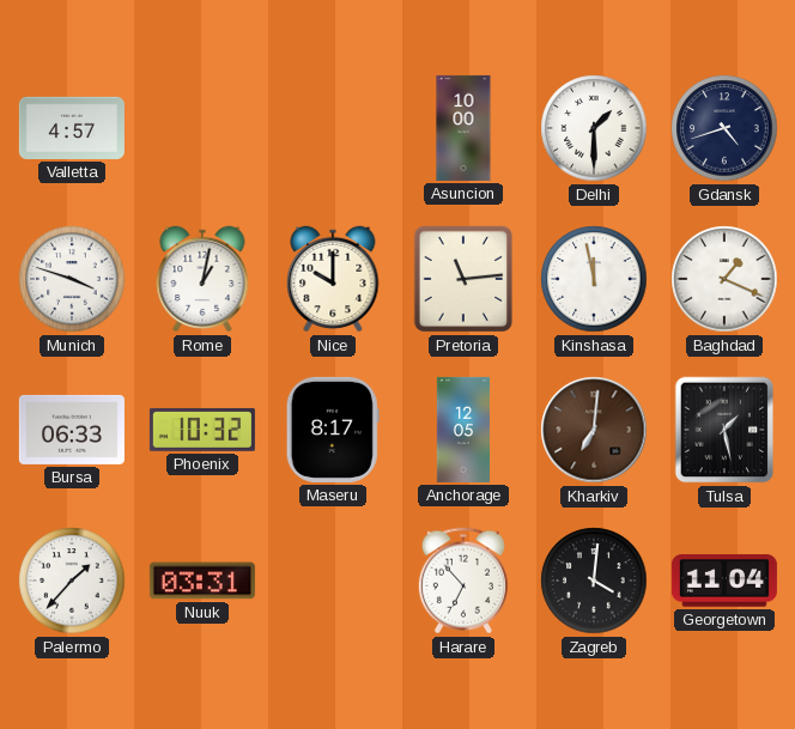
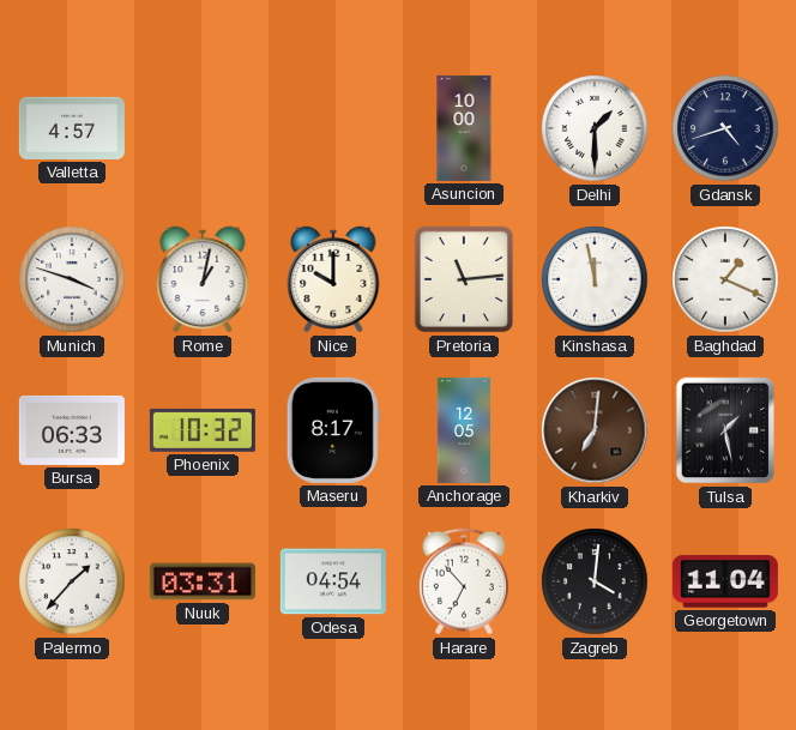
Odesa: none -> 04:54 (333, 581)
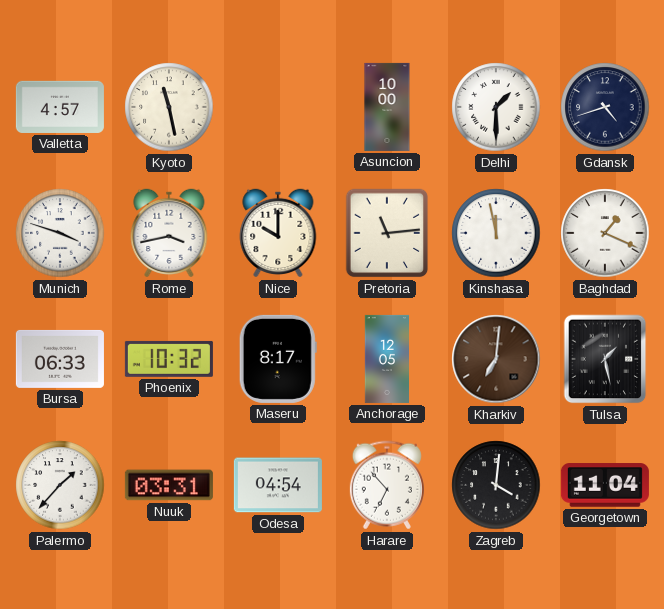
Kyoto: none -> 11:28 (169, 107)
Rome: 1:02 -> 3:43 (169, 233)
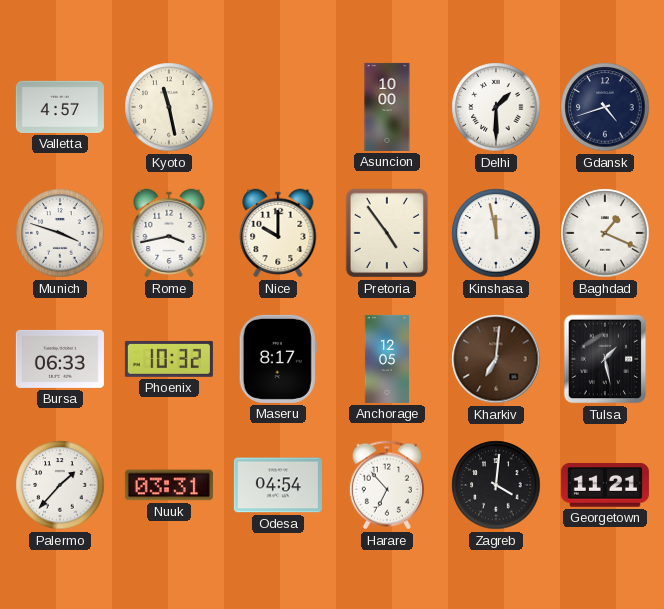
Pretoria: 11:14 -> 4:54 (387, 233)
Georgetown: 11:04 -> 11:21 (605, 485)
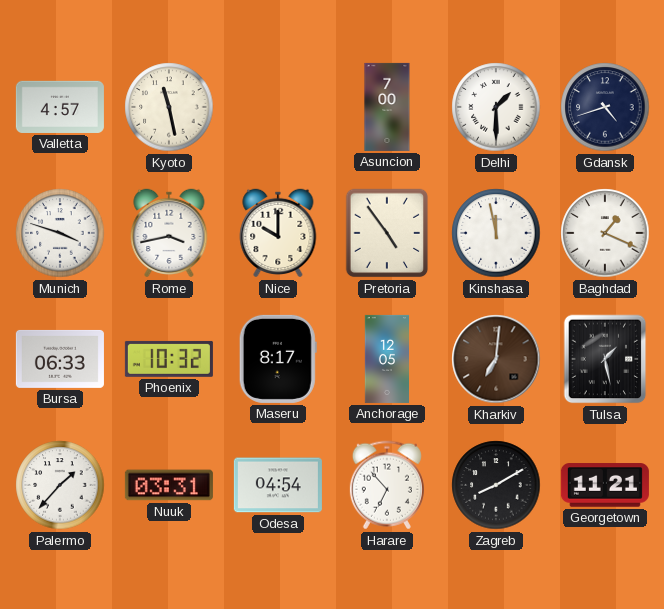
Asuncion: 10:00 -> 7:00 (387, 107)
Zagreb: 4:01 -> 8:10 (496, 485)
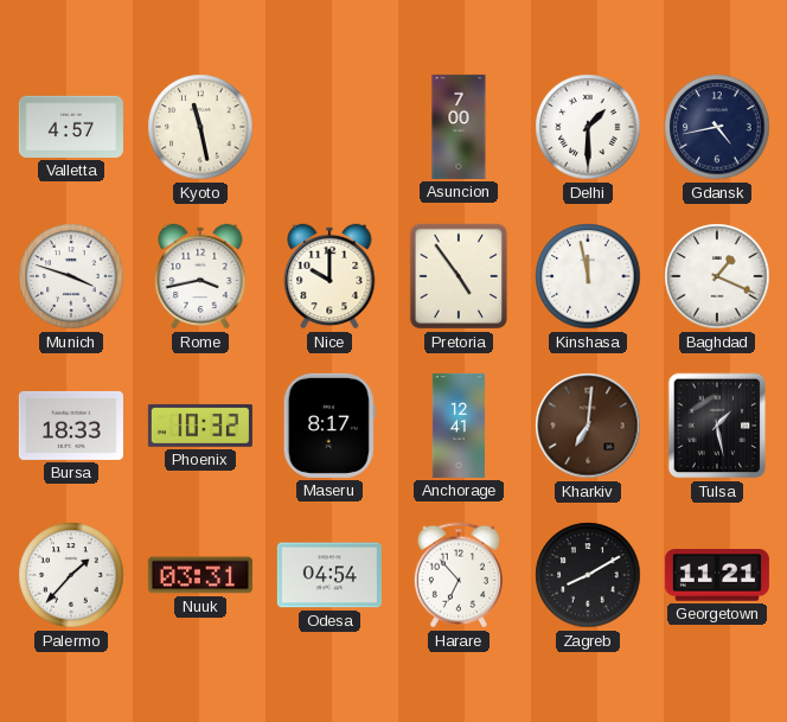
Gdansk: 4:42 -> 4:43 (717, 127)
Bursa: 06:33 -> 18:33 (71, 426)
Anchorage: 12:05 -> 12:41 (458, 426)
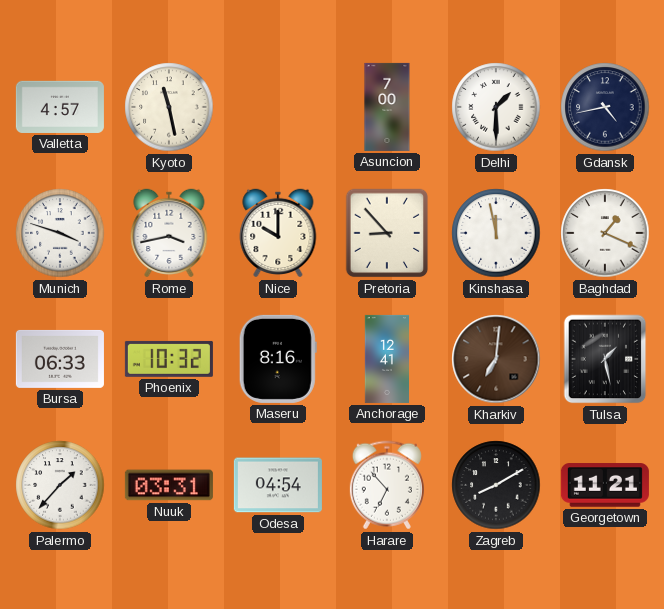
Pretoria: 4:54 -> 8:53 (387, 233)
Bursa: 18:33 -> 06:33 (60, 359)
Maseru: 8:17 -> 8:16 (278, 359)
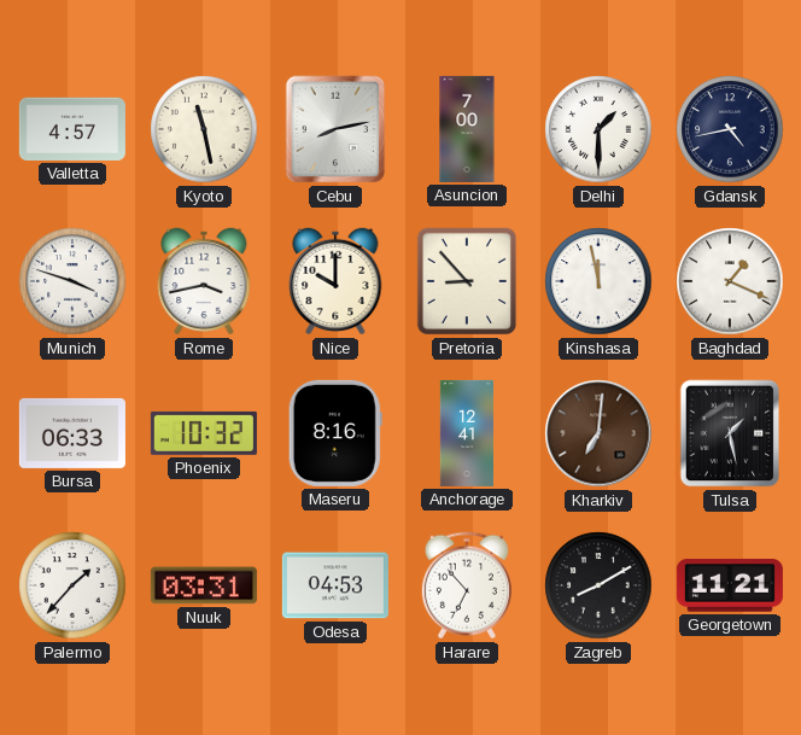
Cebu: none -> 8:13 (335, 129)
Odesa: 04:54 -> 04:53 (335, 585)
